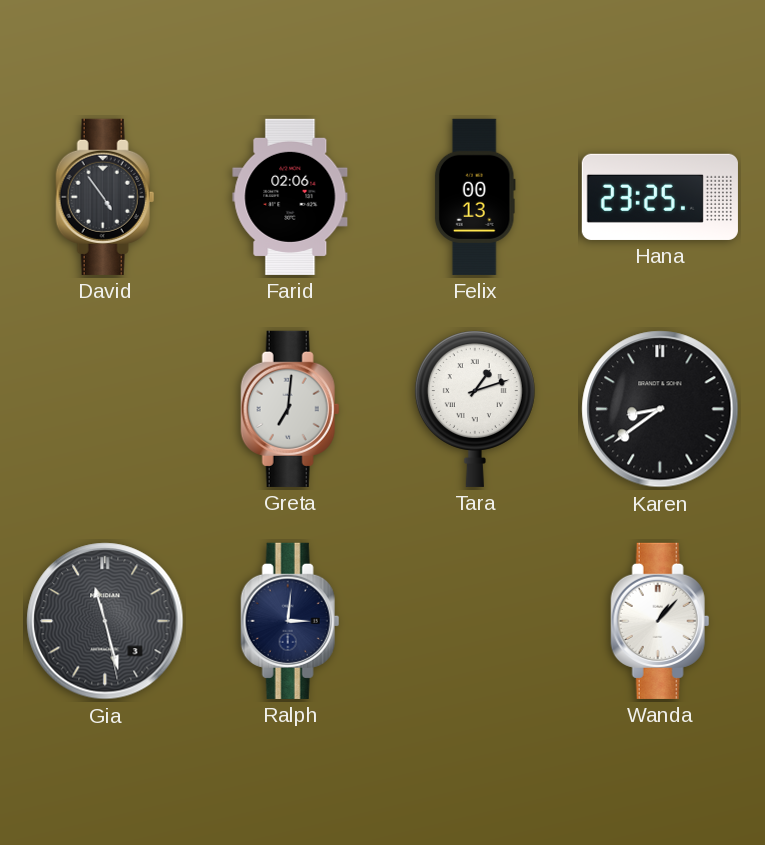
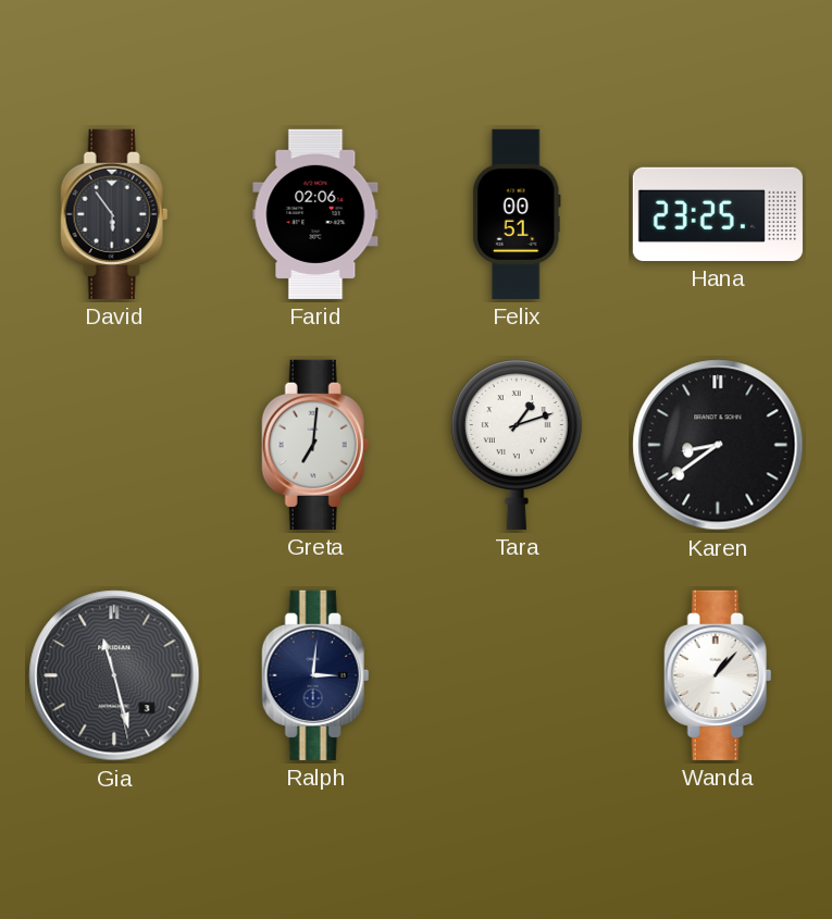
David: 4:54 -> 5:54 (114, 214)
Felix: 00:13 -> 00:51 (517, 214)
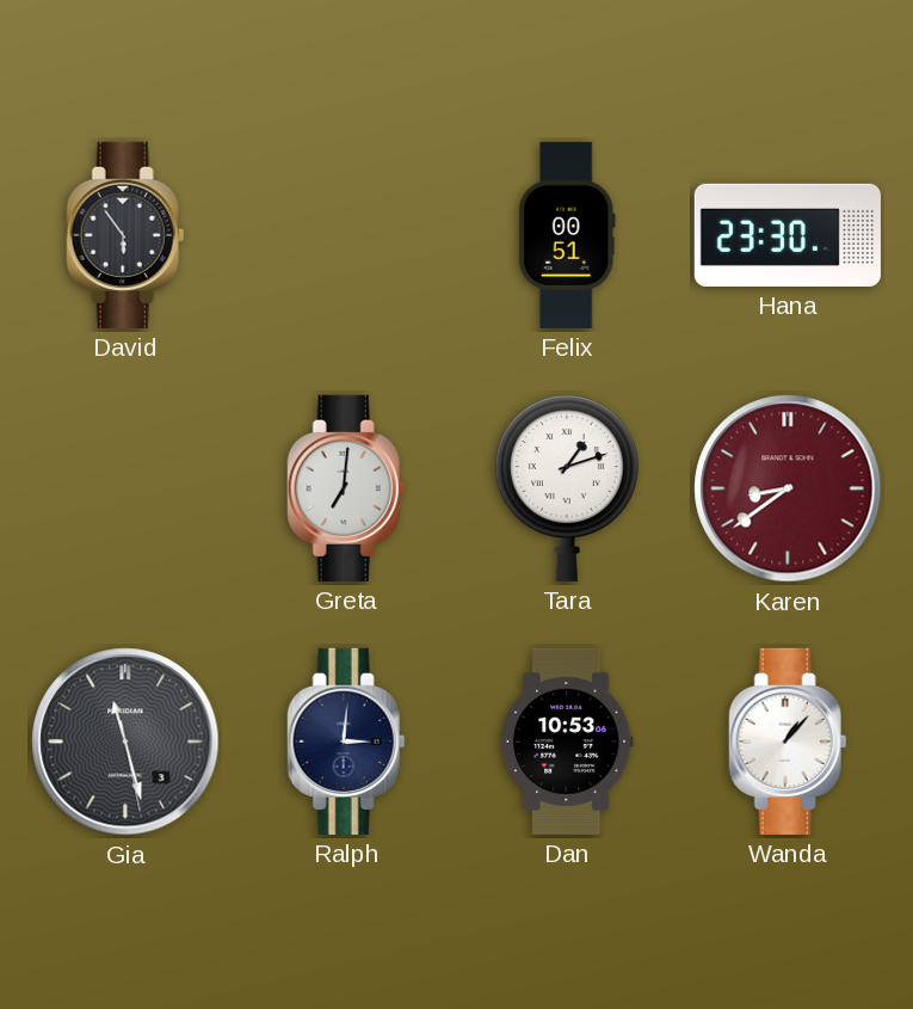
Farid: 02:06 -> none (315, 214)
Hana: 23:25 -> 23:30 (788, 235)
Karen dial: black -> burgundy (788, 488)
Dan: none -> 10:53 (567, 742)
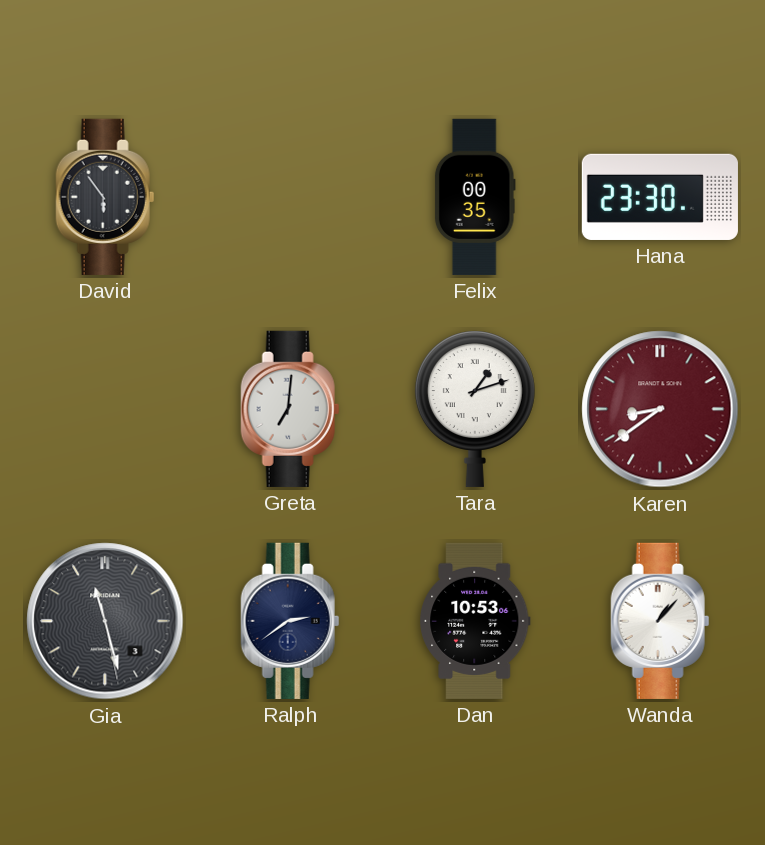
Felix: 00:51 -> 00:35 (475, 197)
Ralph: 3:01 -> 2:39 (290, 621)
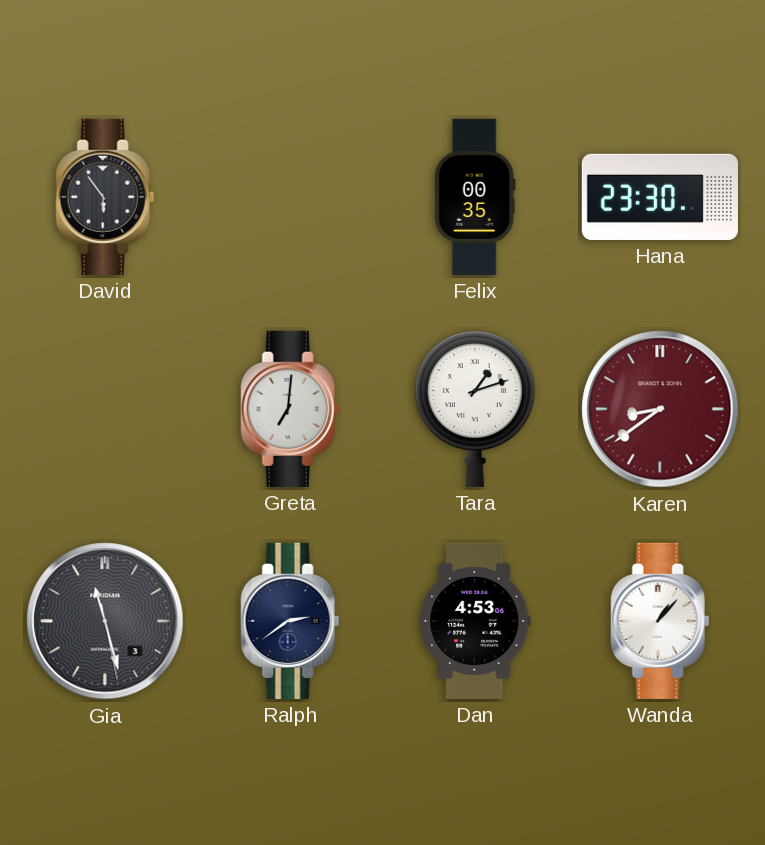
Dan: 10:53 -> 4:53 (475, 621)
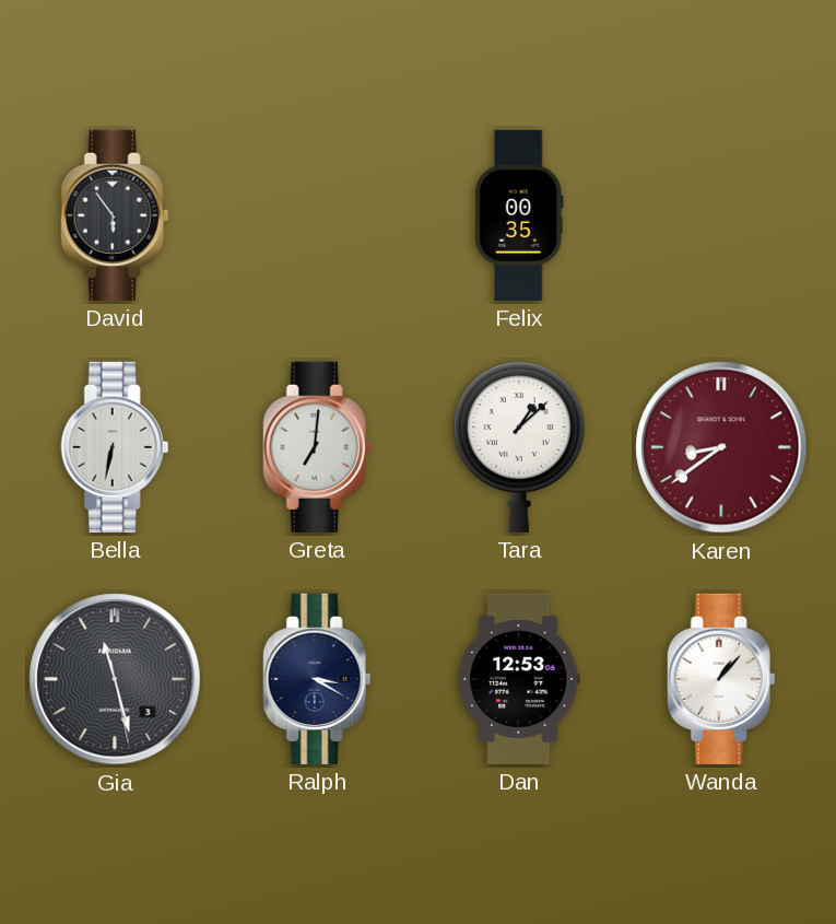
Hana: 23:30 -> none (660, 197)
Bella: none -> 6:32 (115, 447)
Tara: 1:12 -> 1:08 (519, 447)
Ralph: 2:39 -> 3:20 (317, 679)
Dan: 4:53 -> 12:53 (519, 679)
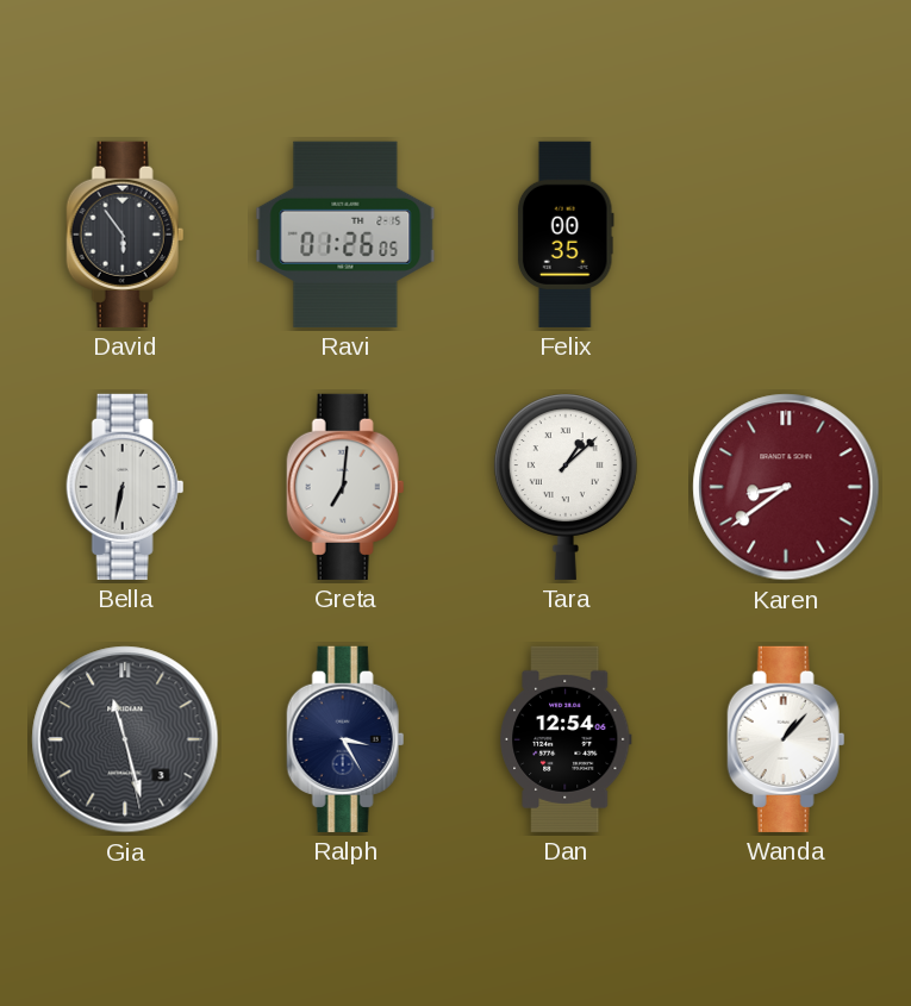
Ravi: none -> 01:26 (345, 235)
Ralph: 3:20 -> 3:25 (345, 739)
Dan: 12:53 -> 12:54 (566, 739)
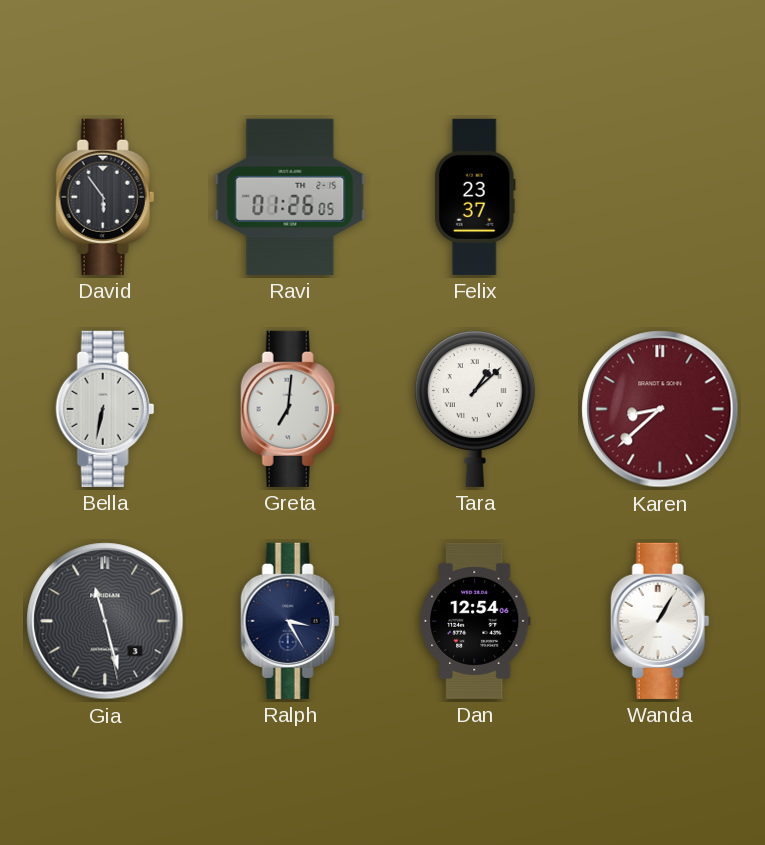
Felix: 00:35 -> 23:37 (475, 197)
Karen: 8:39 -> 8:38 (660, 409)
Wanda: 1:07 -> 1:05 (660, 621)
